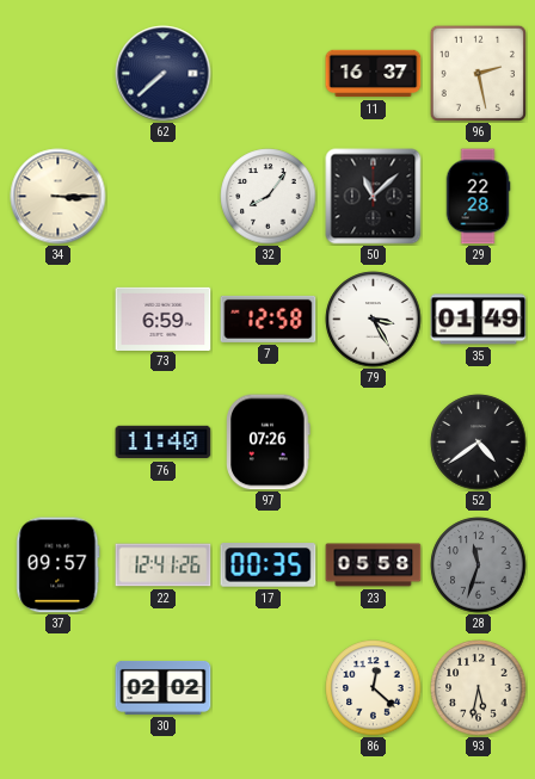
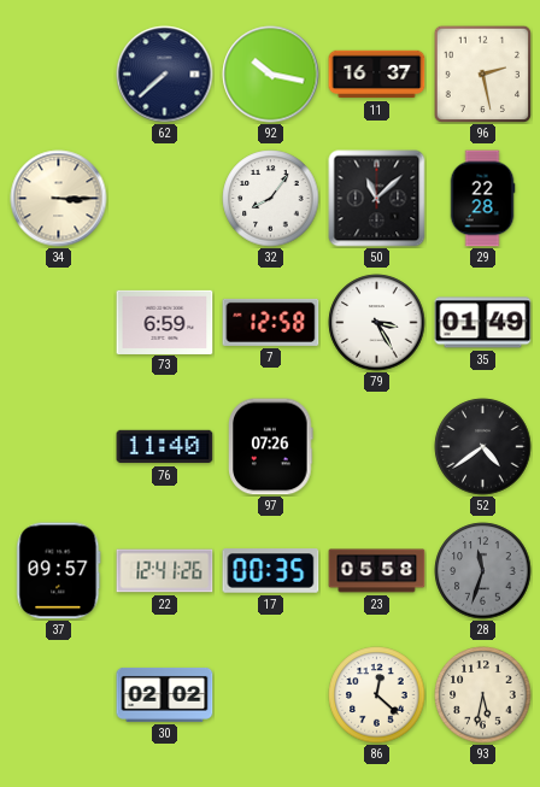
92: none -> 10:17 (271, 75)
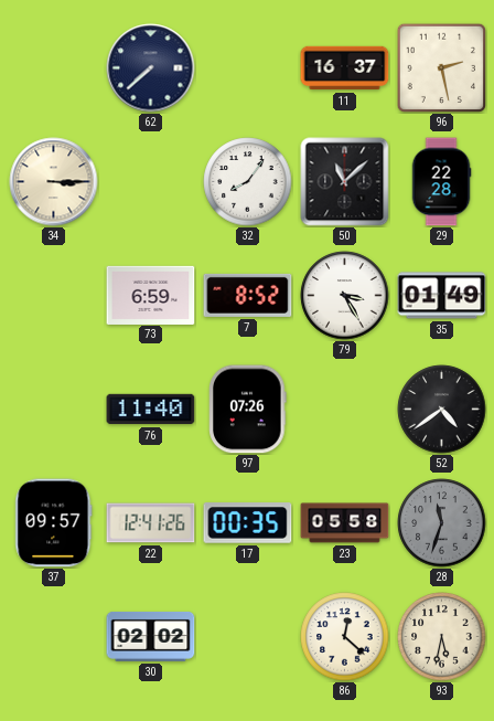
92: 10:17 -> none (271, 75)
7: 12:58 -> 8:52 (248, 295)
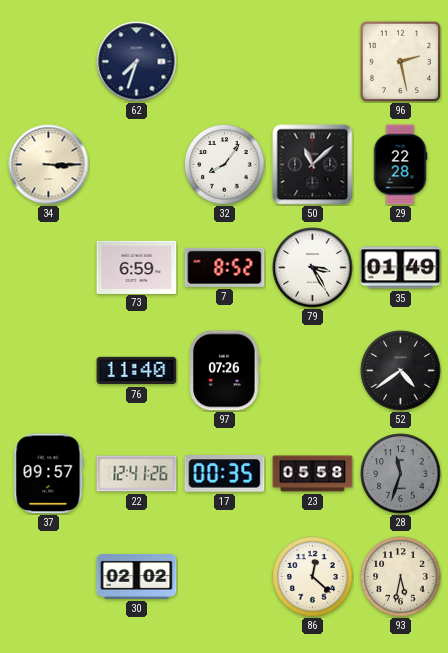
62: 7:38 -> 7:33 (137, 62)
11: 16:37 -> none (345, 68)
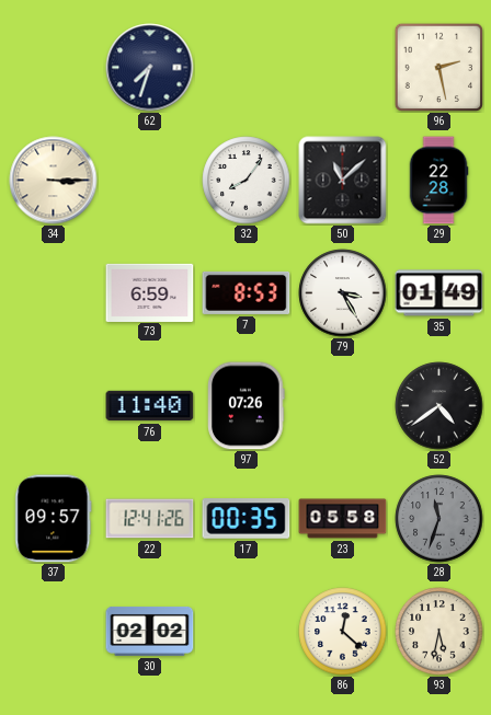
7: 8:52 -> 8:53 (247, 292)
